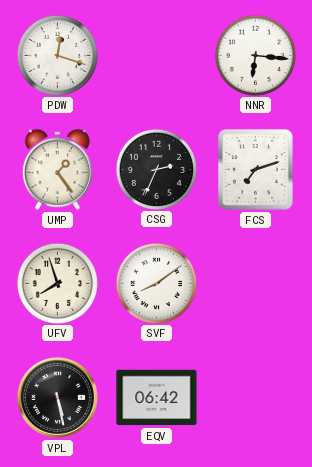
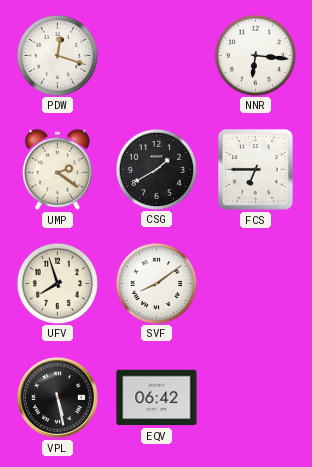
UMP: 1:24 -> 2:21 (57, 169)
CSG: 2:34 -> 1:40 (156, 169)
FCS: 7:12 -> 6:45 (256, 170)
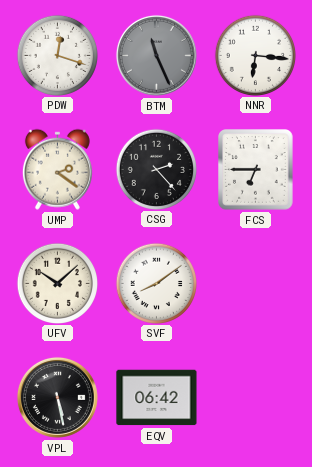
BTM: none -> 11:26 (156, 55)
CSG: 1:40 -> 2:23 (156, 169)
UFV: 7:57 -> 10:08 (57, 283)
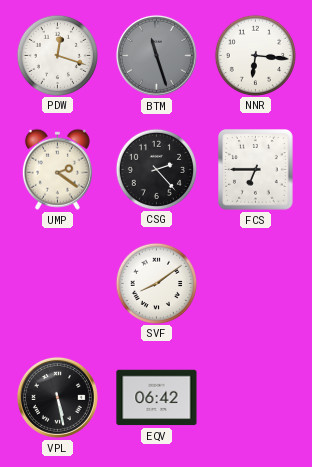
BTM: 11:26 -> 11:27 (156, 55)
UFV: 10:08 -> none (57, 283)
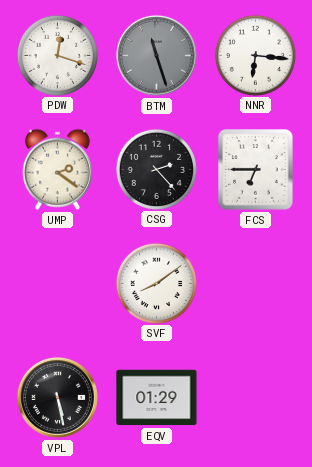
EQV: 06:42 -> 01:29 (157, 398)
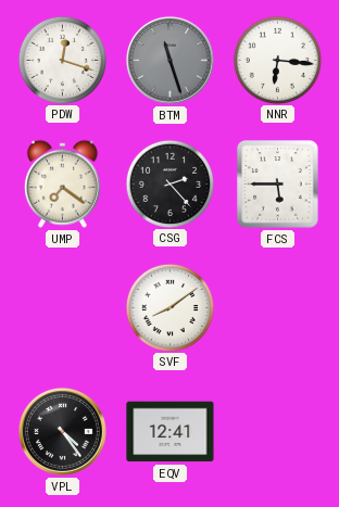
UMP: 2:21 -> 7:21 (62, 183)
FCS: 6:45 -> 5:45 (278, 185)
VPL: 5:28 -> 4:24 (62, 431)
EQV: 01:29 -> 12:41 (171, 432)
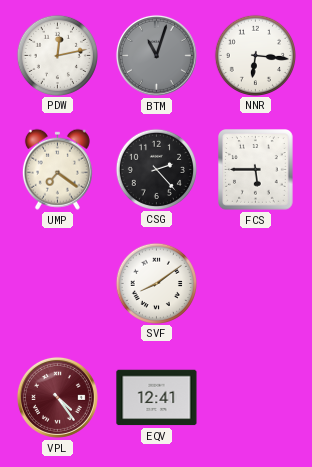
PDW: 12:18 -> 12:13 (57, 55)
BTM: 11:27 -> 11:03 (156, 55)
VPL dial: black -> burgundy (57, 397)
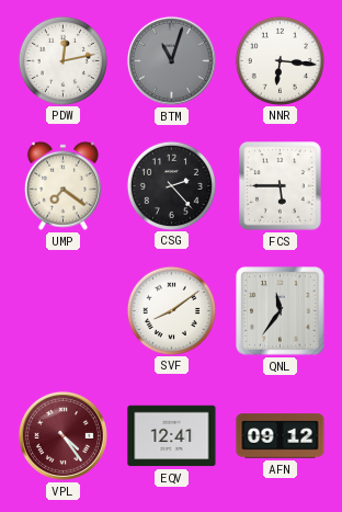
QNL: none -> 11:36 (281, 311)
AFN: none -> 09:12 (281, 436)
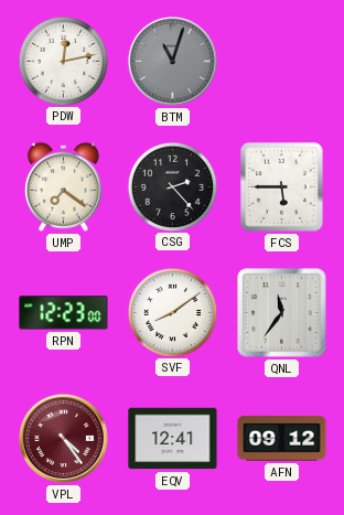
NNR: 6:16 -> none (280, 60)
RPN: none -> 12:23 (64, 313)
